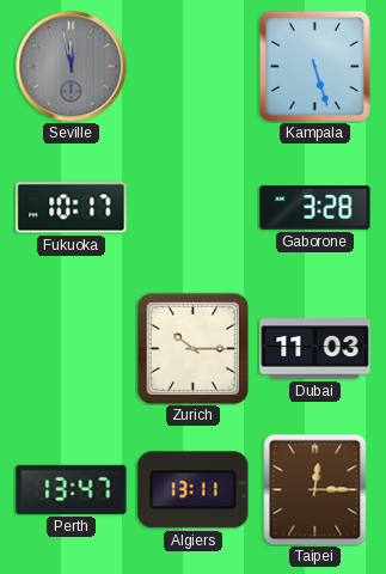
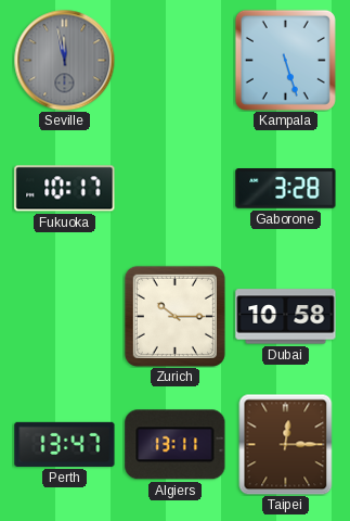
Dubai: 11:03 -> 10:58 (286, 317)
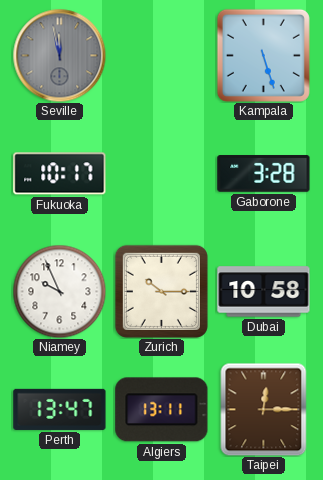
Niamey: none -> 9:56 (59, 291)
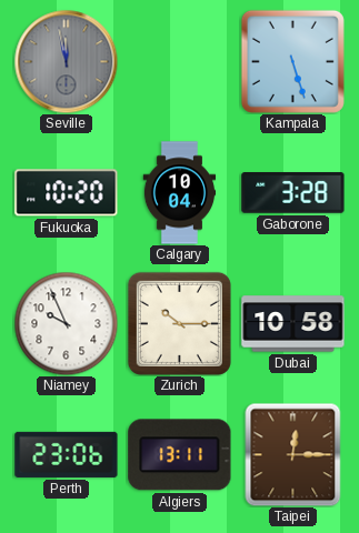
Fukuoka: 10:17 -> 10:20 (67, 193)
Calgary: none -> 10:04 (180, 193)
Perth: 13:47 -> 23:06 (67, 454)
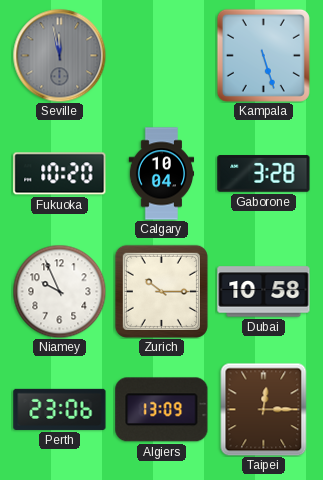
Algiers: 13:11 -> 13:09 (162, 410)
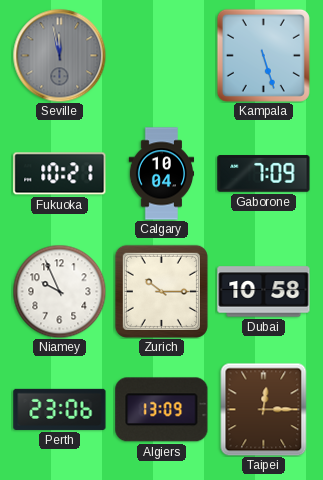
Fukuoka: 10:20 -> 10:21 (60, 174)
Gaborone: 3:28 -> 7:09 (264, 174)
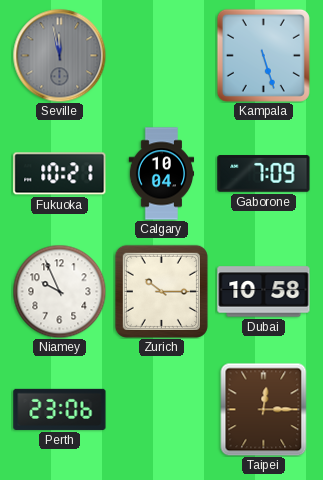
Algiers: 13:09 -> none (162, 410)
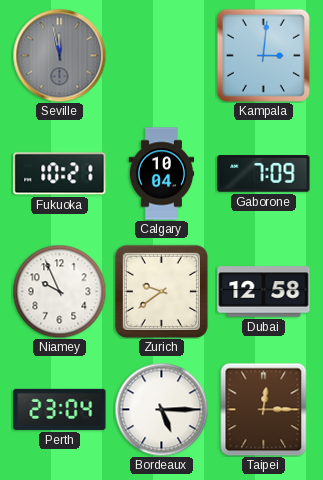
Kampala: 5:27 -> 3:01 (263, 55)
Zurich: 10:15 -> 9:39 (161, 291)
Dubai: 10:58 -> 12:58 (264, 292)
Perth: 23:06 -> 23:04 (60, 409)
Bordeaux: none -> 5:15 (161, 409)
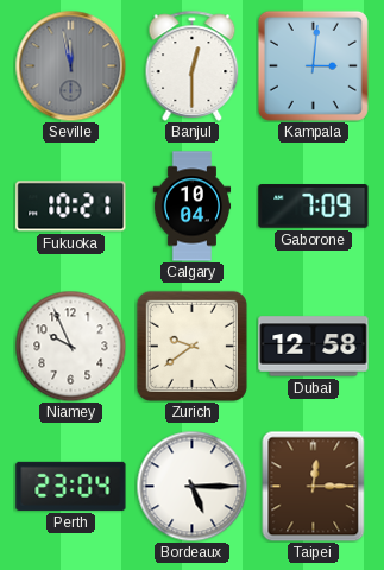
Banjul: none -> 12:30 (193, 65)
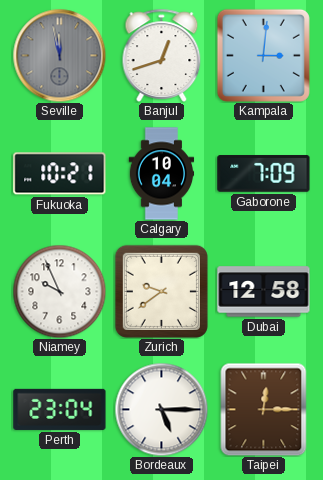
Banjul: 12:30 -> 12:42 (162, 55)
